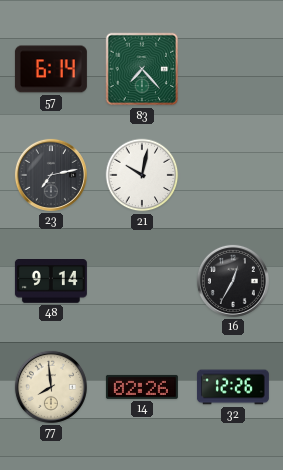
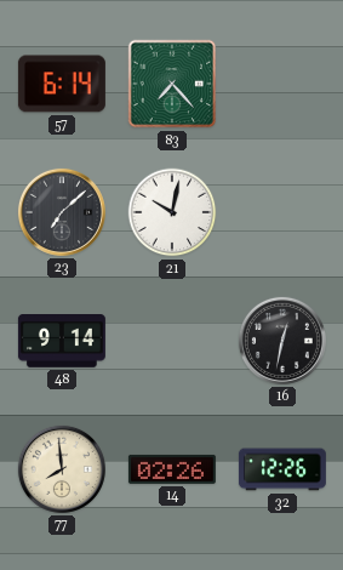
23: 7:13 -> 7:08 (62, 212)
16: 12:35 -> 12:32 (282, 341)
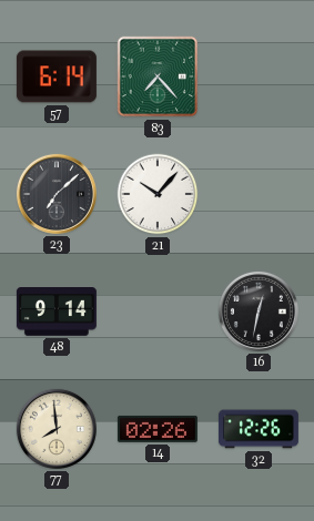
21: 10:02 -> 10:07 (158, 194)
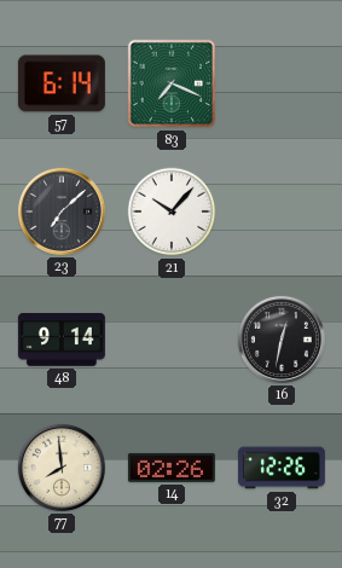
83: 7:23 -> 7:19 (172, 83)
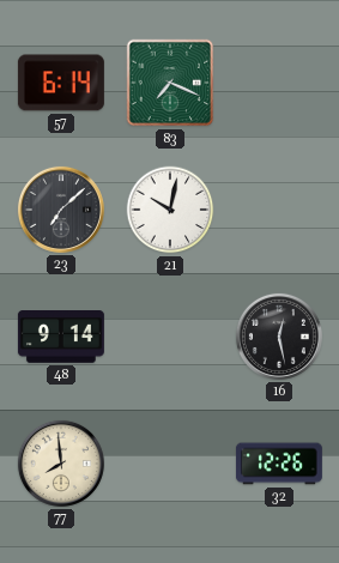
21: 10:07 -> 10:02 (170, 210)
16: 12:32 -> 12:28 (279, 337)
14: 02:26 -> none (172, 468)
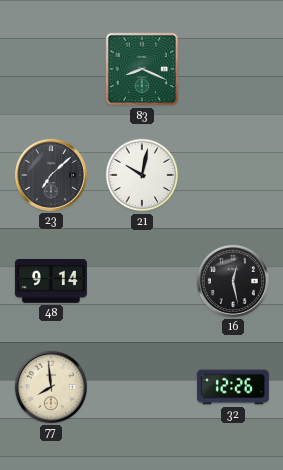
57: 6:14 -> none (61, 83)
83: 7:19 -> 8:19 (142, 69)
